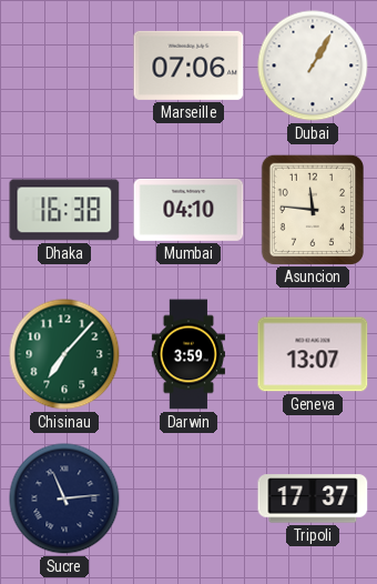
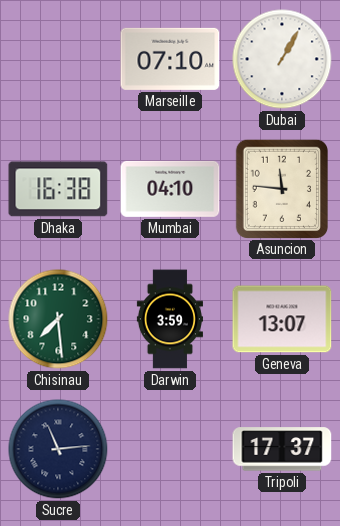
Marseille: 07:06 -> 07:10 (170, 59)
Chisinau: 7:07 -> 7:29 (58, 319)
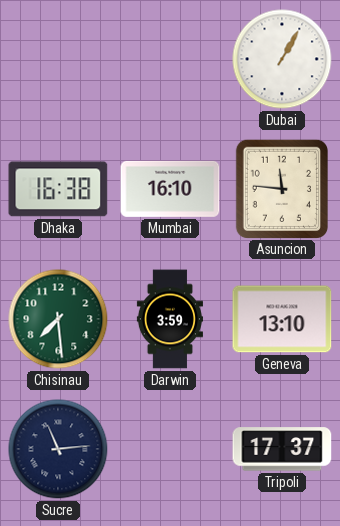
Marseille: 07:10 -> none (170, 59)
Mumbai: 04:10 -> 16:10 (170, 189)
Geneva: 13:07 -> 13:10 (282, 319)
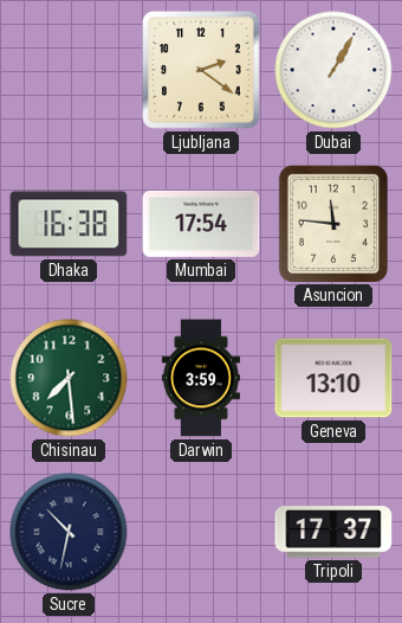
Ljubljana: none -> 2:21 (201, 70)
Mumbai: 16:10 -> 17:54 (201, 224)
Sucre: 11:14 -> 10:32 (69, 532)
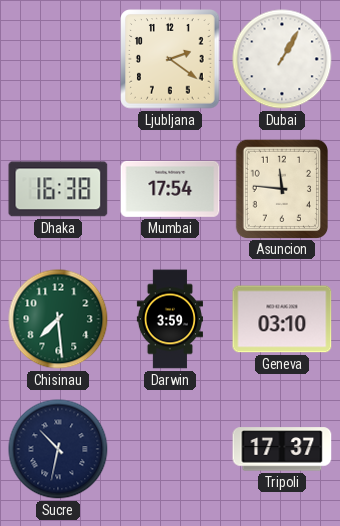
Geneva: 13:10 -> 03:10 (282, 319)
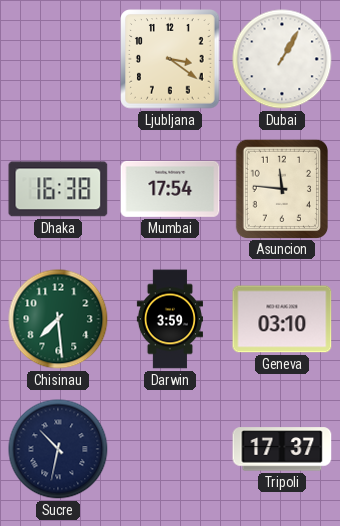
Ljubljana: 2:21 -> 3:21 (170, 59)
